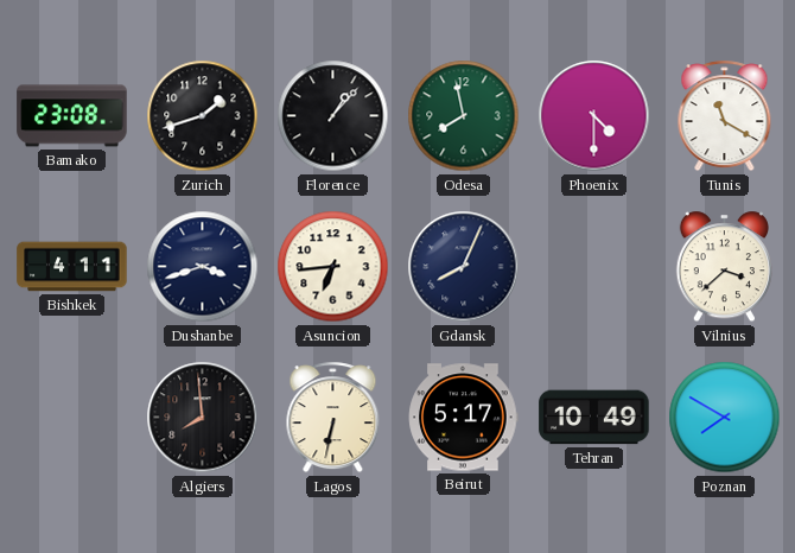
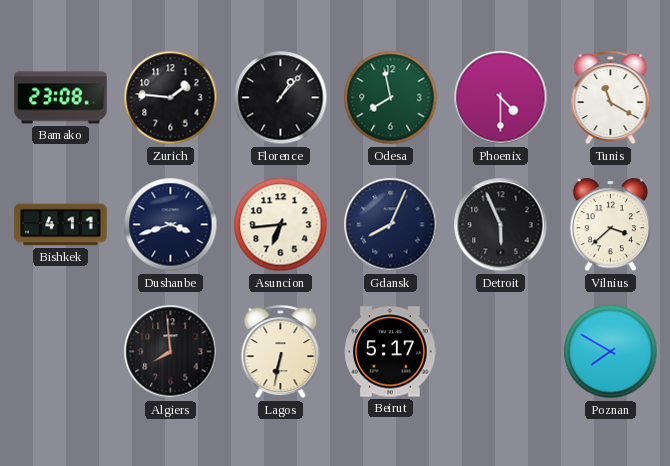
Zurich: 1:42 -> 1:46 (171, 98)
Detroit: none -> 5:56 (501, 225)
Tehran: 10:49 -> none (594, 418)
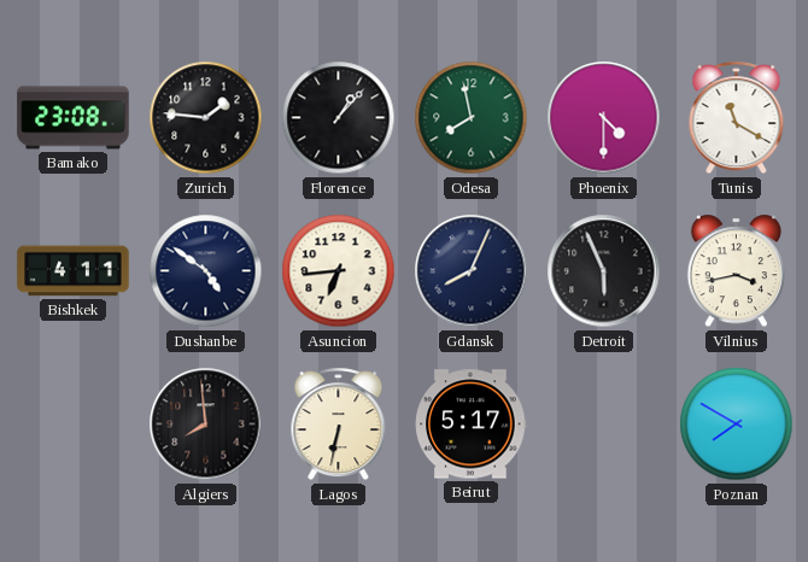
Dushanbe: 3:42 -> 4:51 (206, 271)
Vilnius: 3:38 -> 3:43 (736, 271)
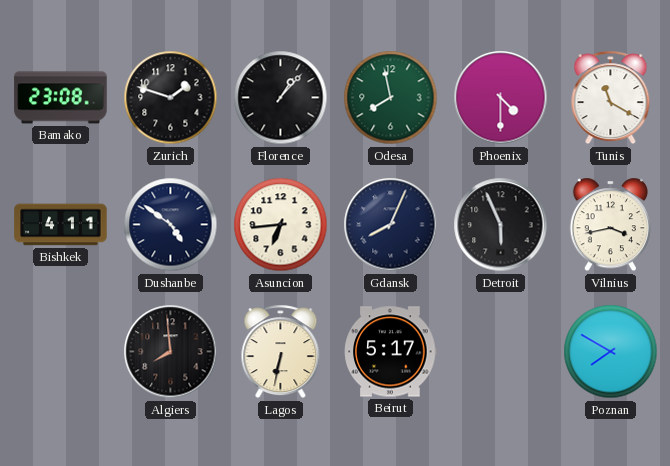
Zurich: 1:46 -> 1:48 (171, 98)
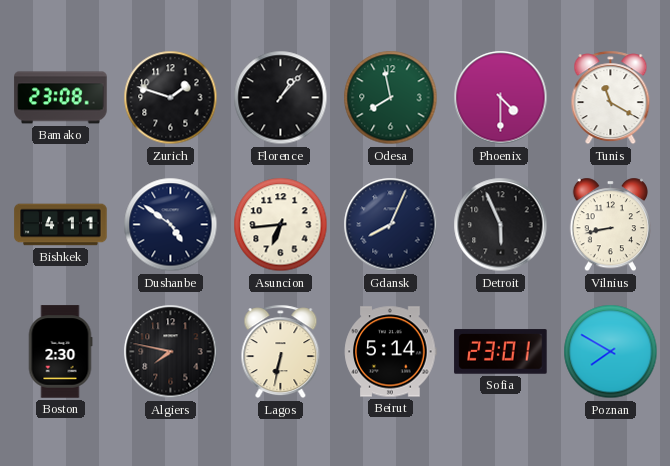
Vilnius: 3:43 -> 8:43 (610, 225)
Boston: none -> 2:30 (60, 352)
Algiers: 7:59 -> 7:47 (171, 352)
Beirut: 5:17 -> 5:14 (391, 352)
Sofia: none -> 23:01 (501, 352)
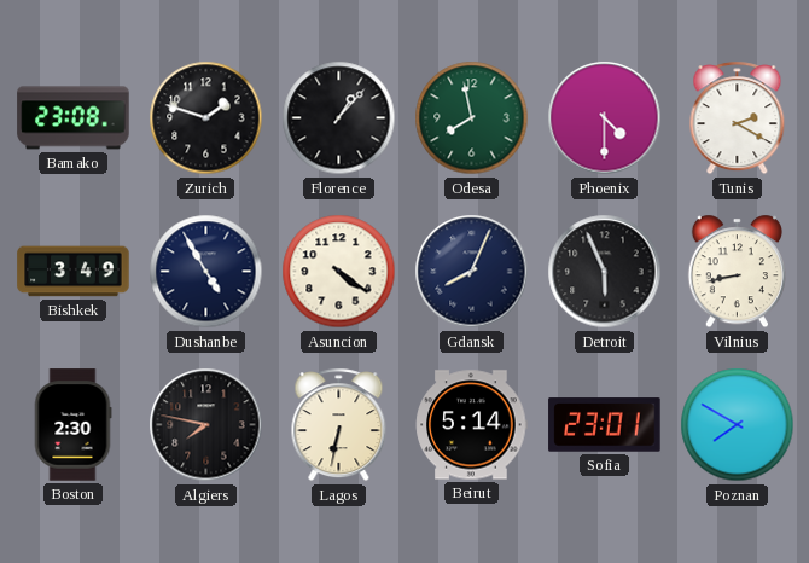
Tunis: 11:20 -> 2:20 (738, 118)
Bishkek: 4:11 -> 3:49 (74, 272)
Dushanbe: 4:51 -> 4:55 (206, 272)
Asuncion: 6:44 -> 4:21 (339, 272)
